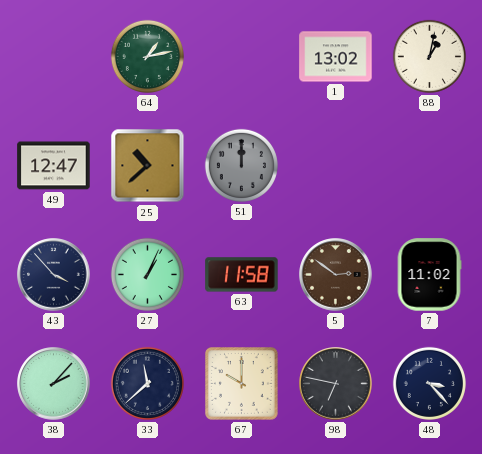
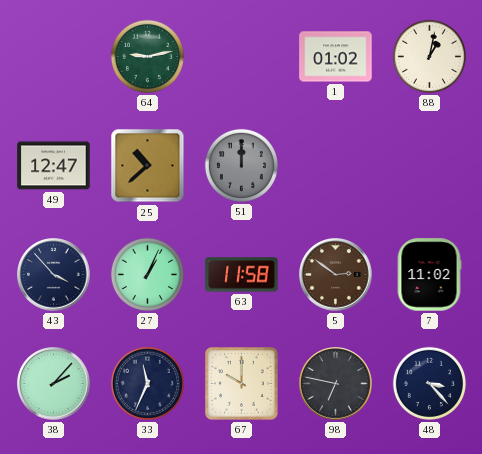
64: 1:13 -> 9:13 (147, 56)
1: 13:02 -> 01:02 (336, 57)
33: 11:38 -> 11:34 (147, 383)
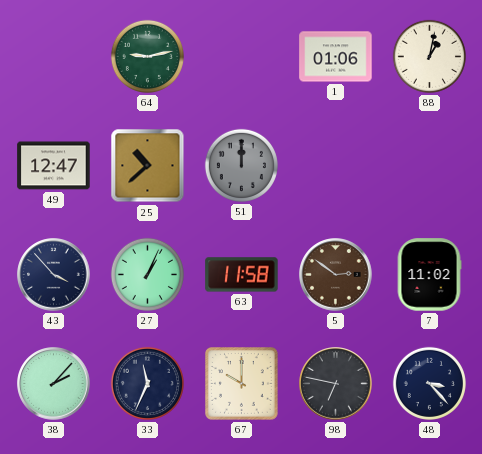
1: 01:02 -> 01:06 (336, 57)
